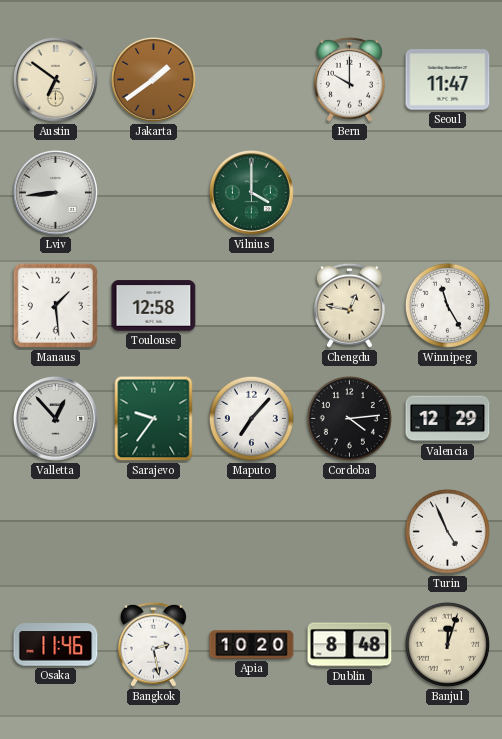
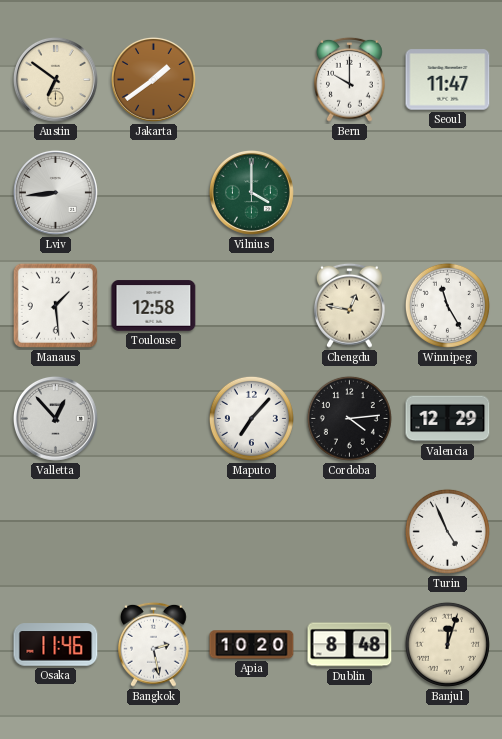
Sarajevo: 9:36 -> none (154, 419)
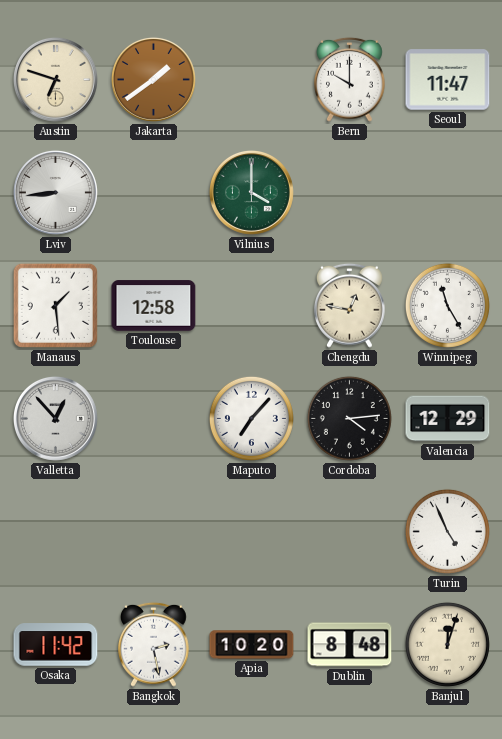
Austin: 6:51 -> 6:48 (55, 79)
Osaka: 11:46 -> 11:42 (56, 645)
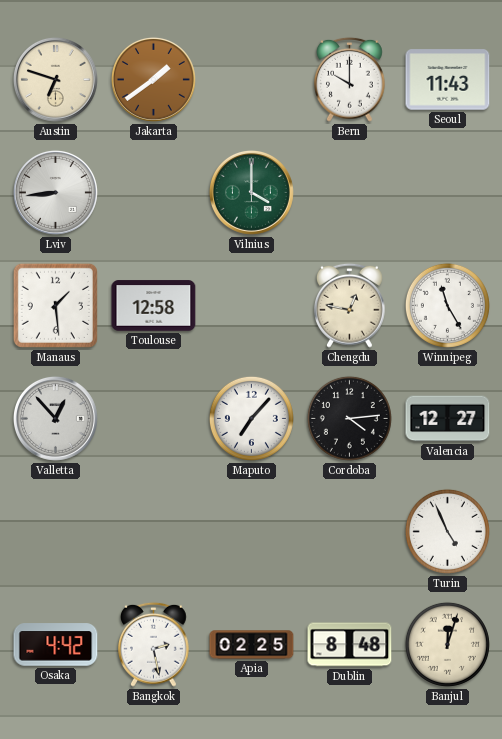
Seoul: 11:47 -> 11:43 (448, 80)
Valencia: 12:29 -> 12:27 (448, 419)
Osaka: 11:42 -> 4:42 (56, 645)
Apia: 10:20 -> 02:25 (252, 645)
